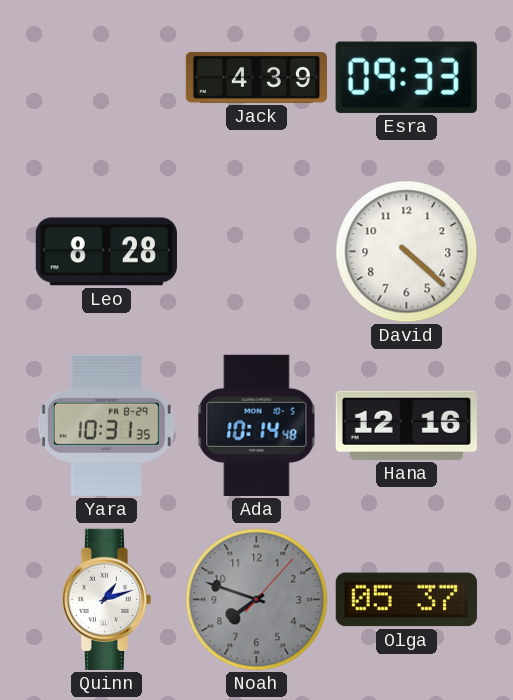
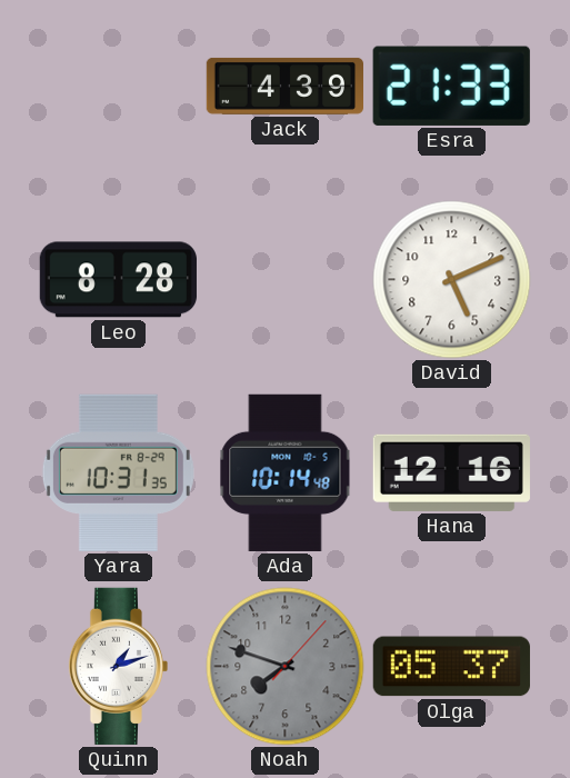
Esra: 09:33 -> 21:33 (451, 86)
David: 4:22 -> 5:11 (452, 280)
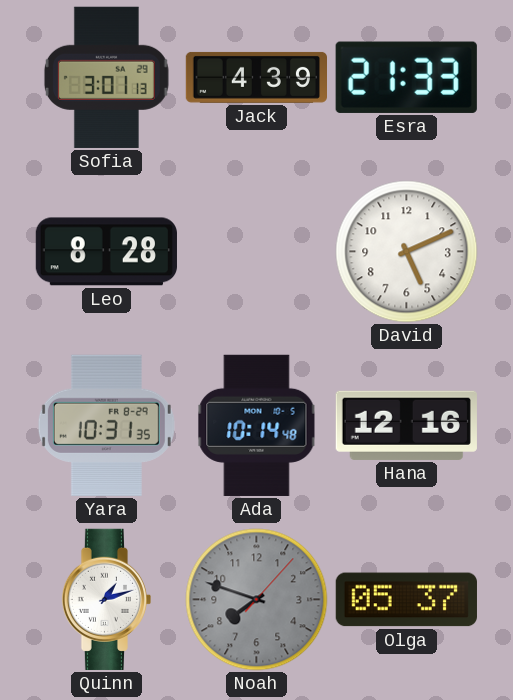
Sofia: none -> 3:01 (106, 77)
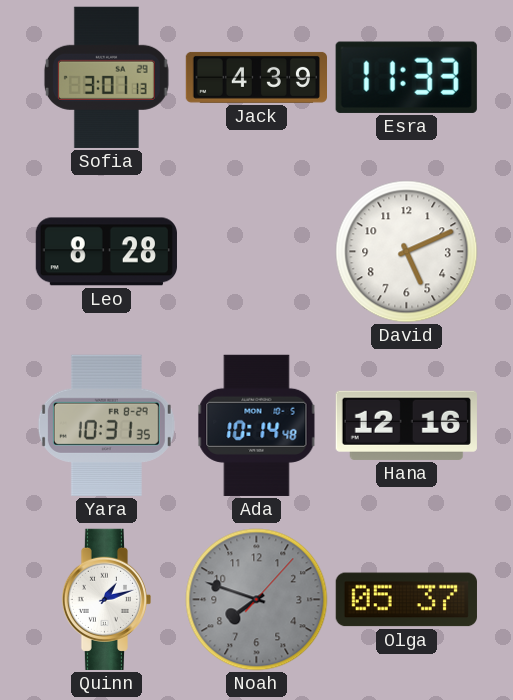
Esra: 21:33 -> 11:33 (406, 77)
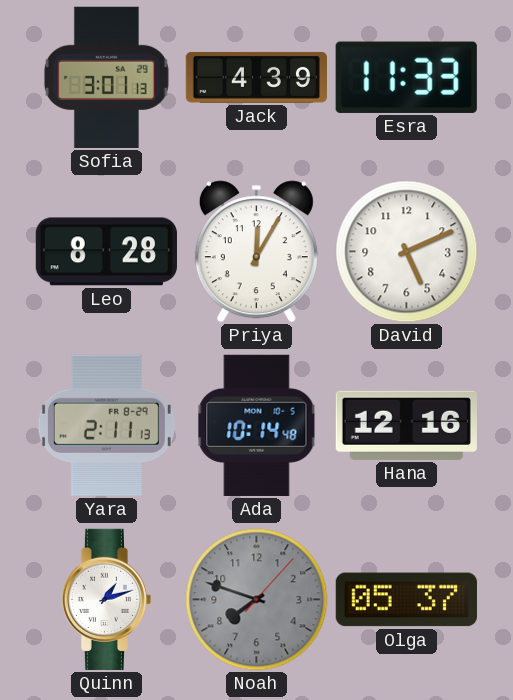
Priya: none -> 12:05 (256, 252)
Yara: 10:31 -> 2:11 (106, 425)
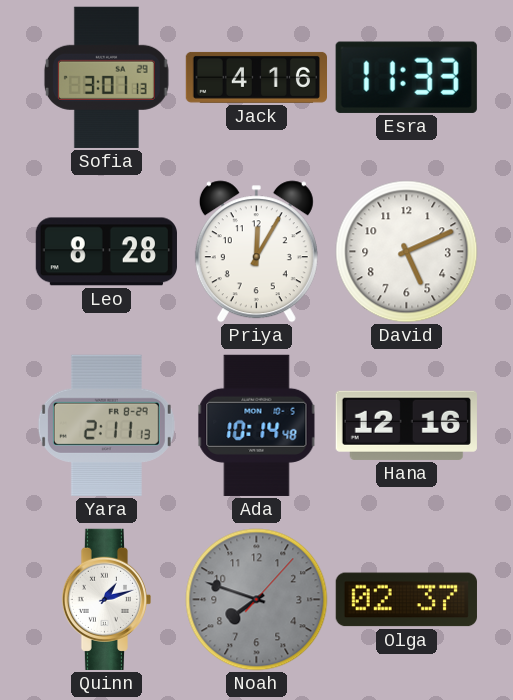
Jack: 4:39 -> 4:16 (256, 77)
Olga: 05:37 -> 02:37 (406, 600)
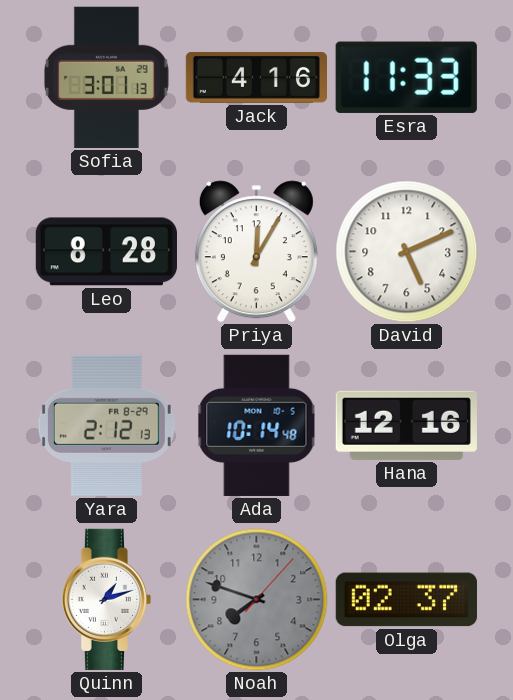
Yara: 2:11 -> 2:12 (106, 425)
